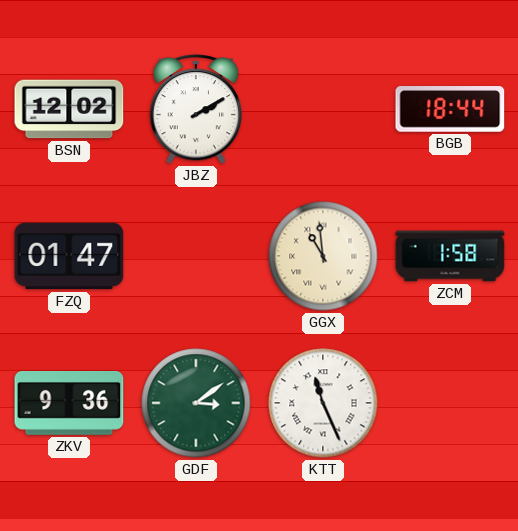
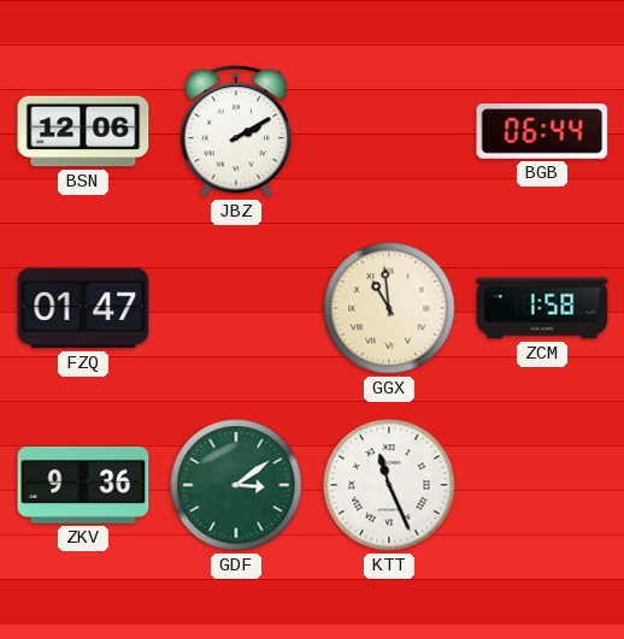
BSN: 12:02 -> 12:06 (83, 131)
BGB: 18:44 -> 06:44 (542, 132)
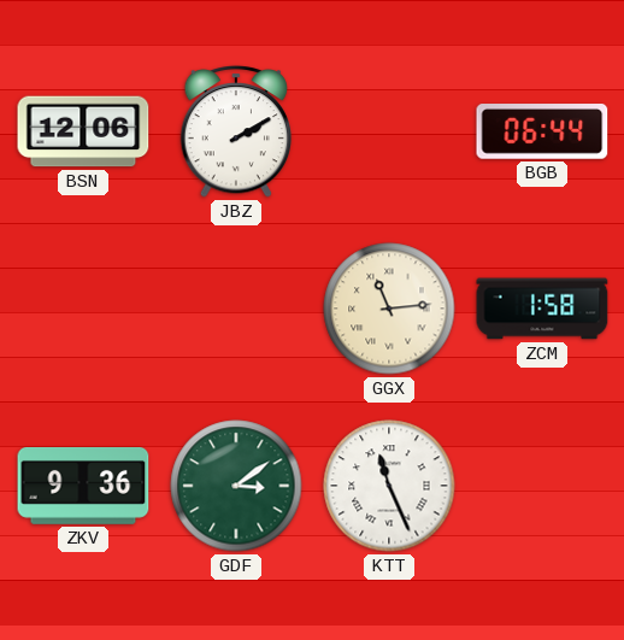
FZQ: 01:47 -> none (83, 308)
GGX: 10:59 -> 11:14 (389, 309)
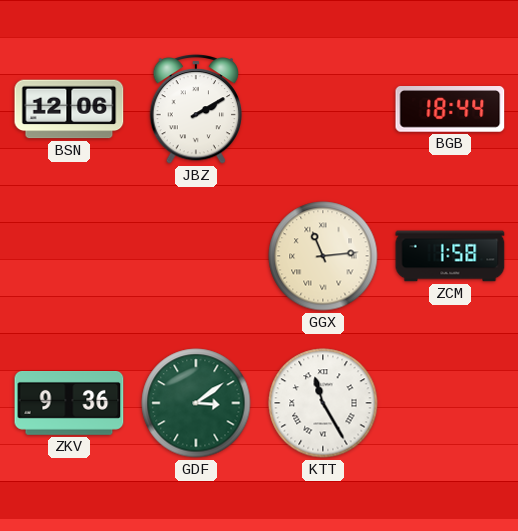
BGB: 06:44 -> 18:44 (450, 110)
KTT: 11:26 -> 11:25 (323, 403)
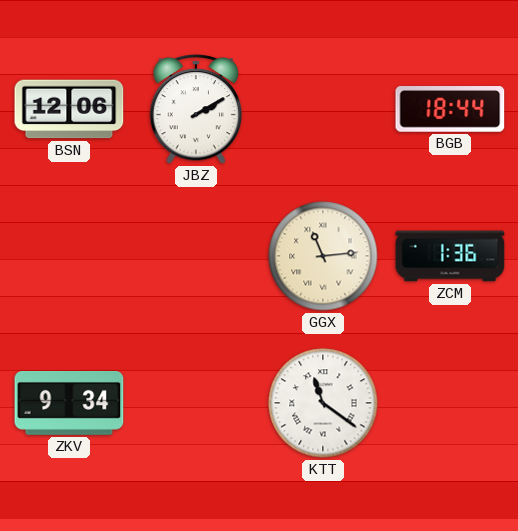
ZCM: 1:58 -> 1:36 (450, 256)
ZKV: 9:36 -> 9:34 (69, 404)
GDF: 3:09 -> none (196, 403)
KTT: 11:25 -> 11:21 (323, 403)
